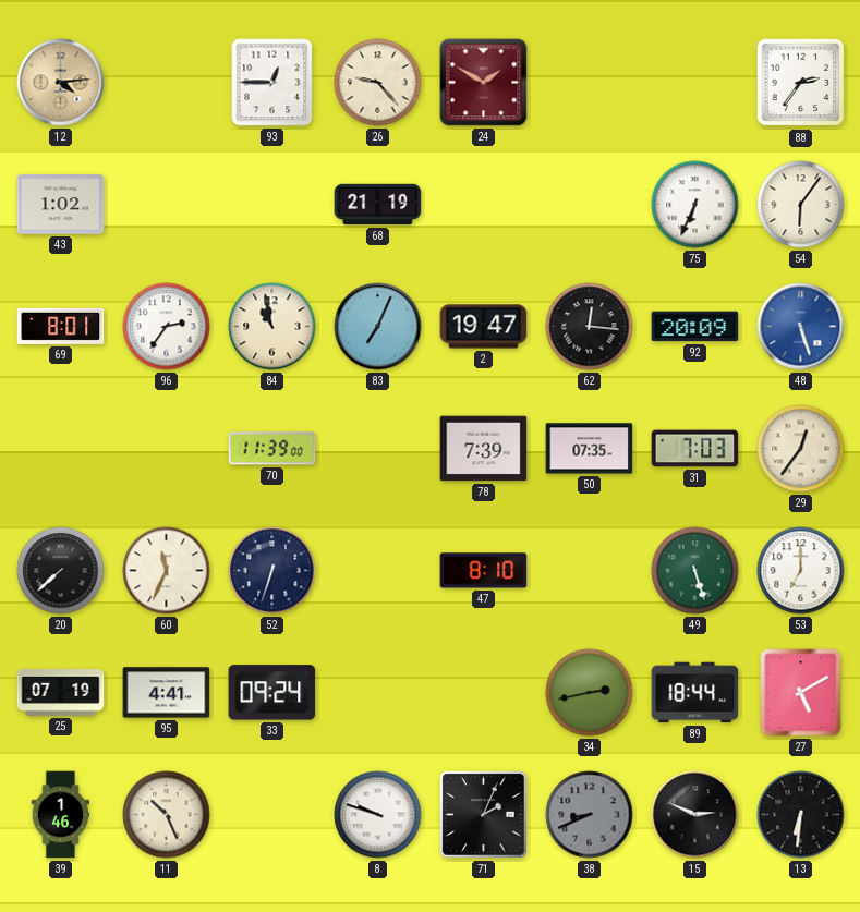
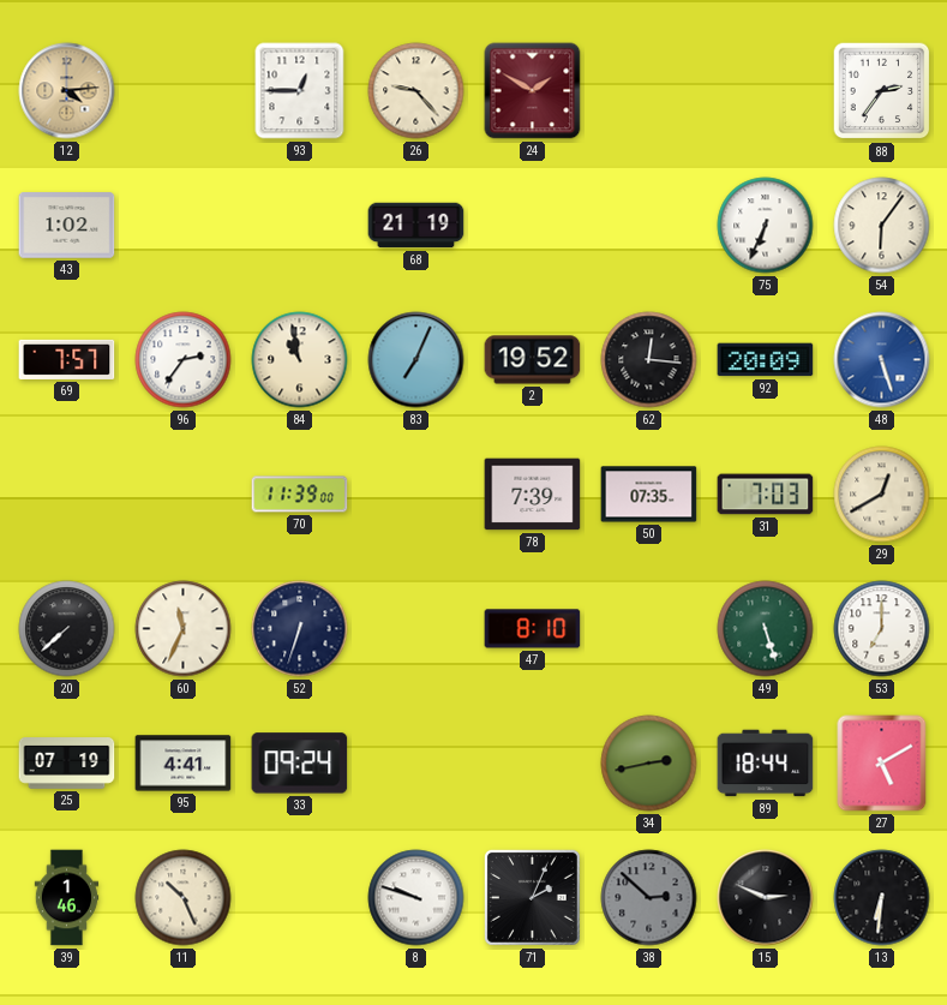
69: 8:01 -> 7:57 (67, 359)
2: 19:47 -> 19:52 (533, 360)
29: 12:36 -> 12:40 (882, 495)
38: 8:41 -> 2:52 (649, 898)
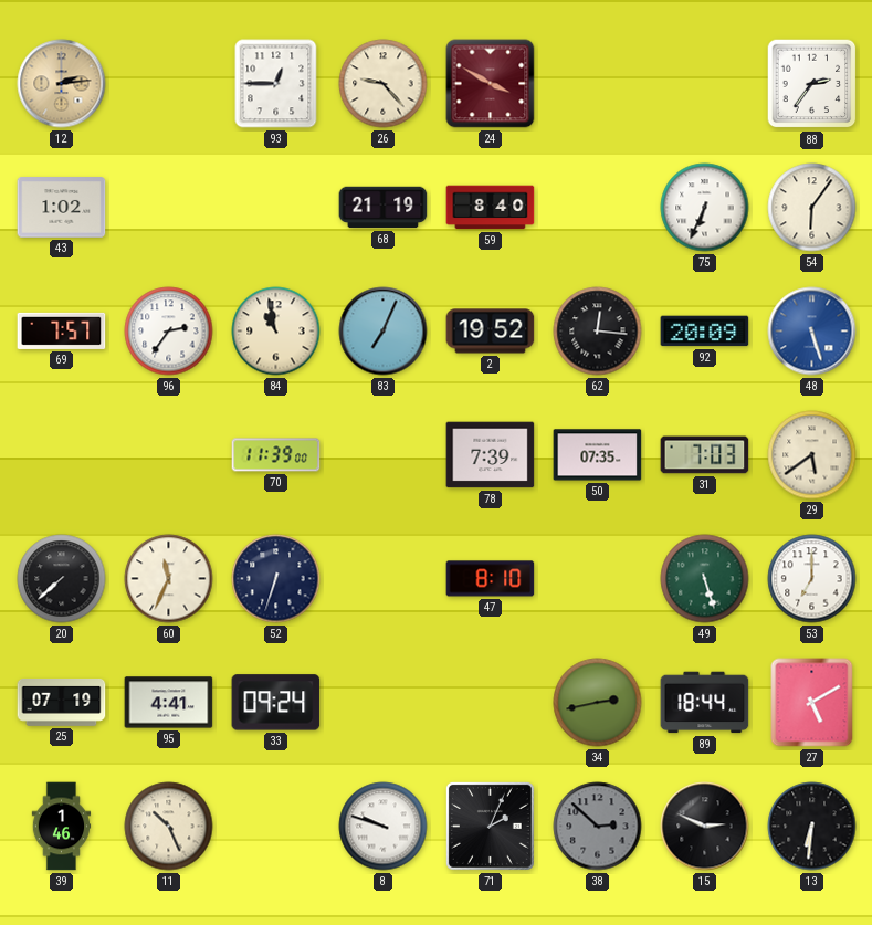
12: 4:14 -> 2:14 (62, 84)
24: 1:50 -> 3:50 (491, 84)
59: none -> 8:40 (491, 208)
29: 12:40 -> 5:39 (812, 455)
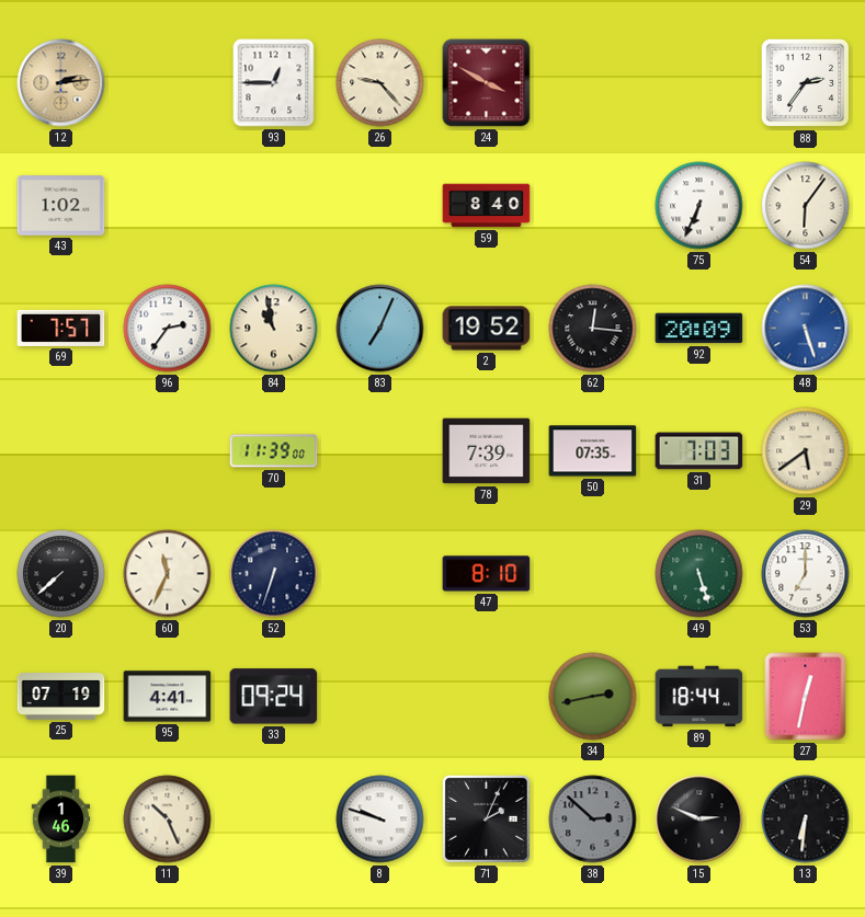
68: 21:19 -> none (384, 208)
27: 5:10 -> 12:32 (806, 697)
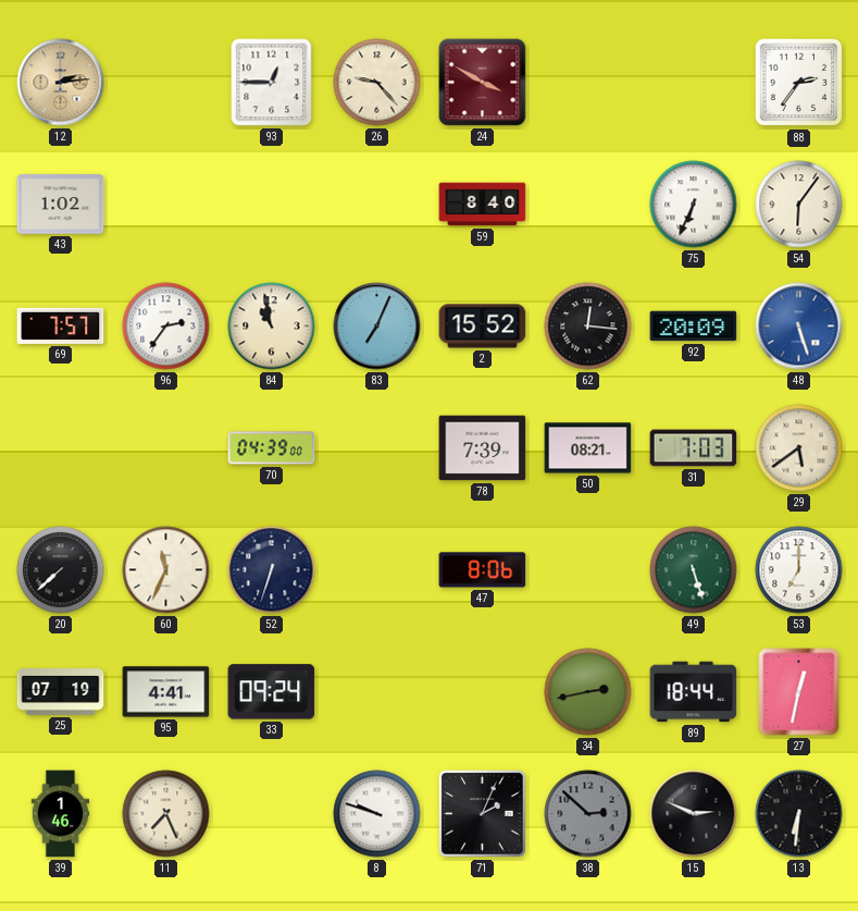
2: 19:52 -> 15:52 (483, 327)
70: 11:39 -> 04:39 (272, 448)
50: 07:35 -> 08:21 (588, 448)
47: 8:10 -> 8:06 (483, 570)
11: 10:26 -> 7:26 (166, 814)
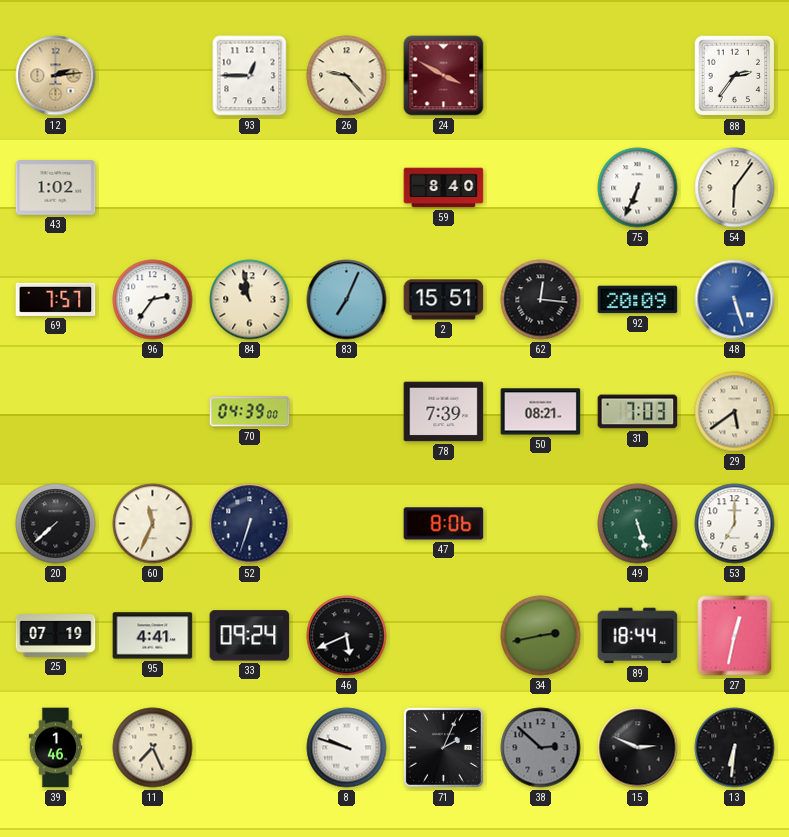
2: 15:52 -> 15:51 (444, 300)
46: none -> 5:41 (347, 636)
